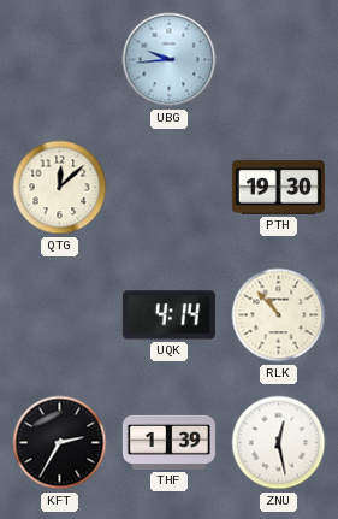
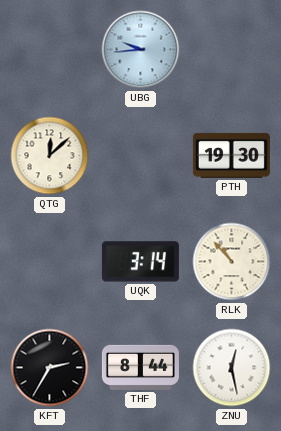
UQK: 4:14 -> 3:14 (140, 262)
THF: 1:39 -> 8:44 (140, 367)
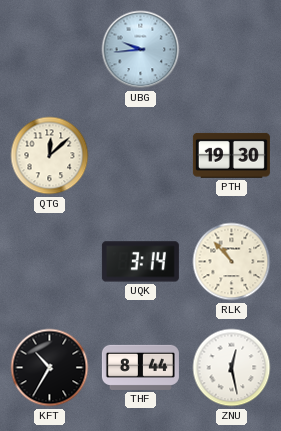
KFT: 2:35 -> 10:35 (50, 368)
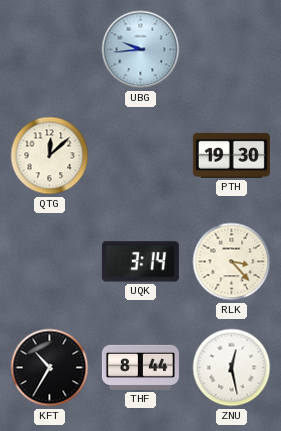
RLK: 10:53 -> 3:23 (232, 262)
